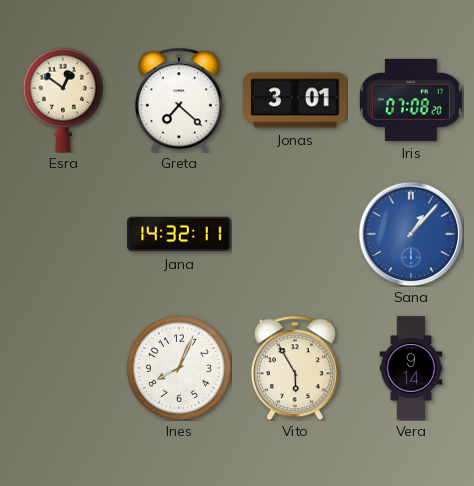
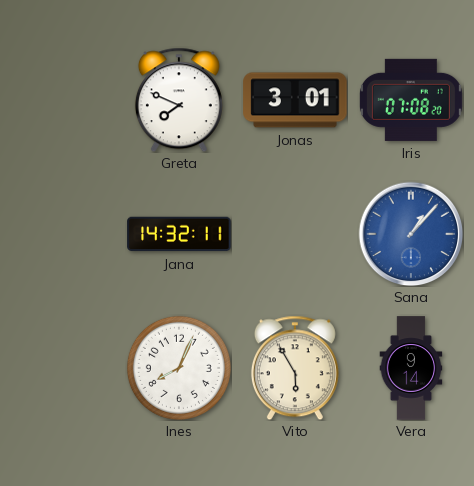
Esra: 12:51 -> none (63, 100)
Greta: 7:22 -> 7:49 (179, 100)
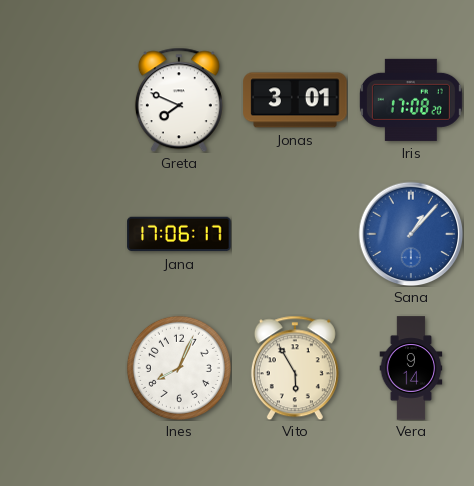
Iris: 07:08 -> 17:08 (411, 100)
Jana: 14:32 -> 17:06 (179, 234)
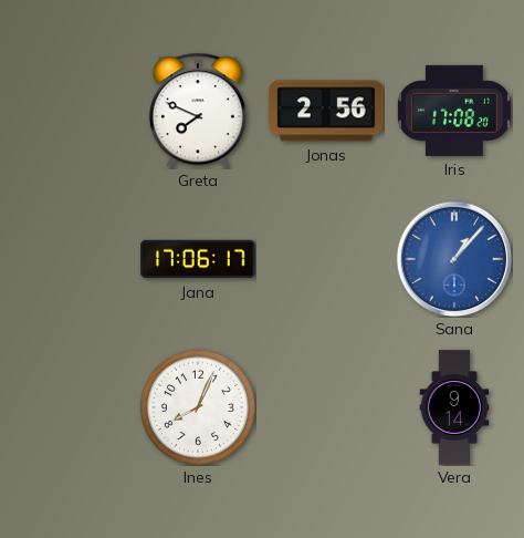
Jonas: 3:01 -> 2:56 (326, 111)
Vito: 5:55 -> none (295, 368)
